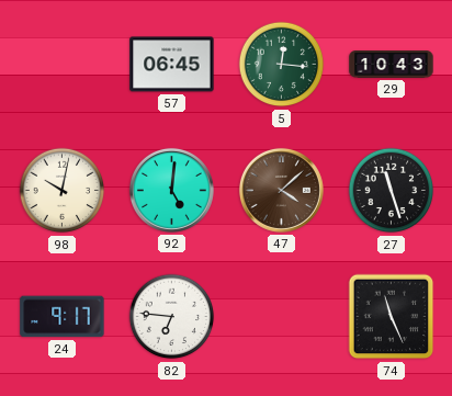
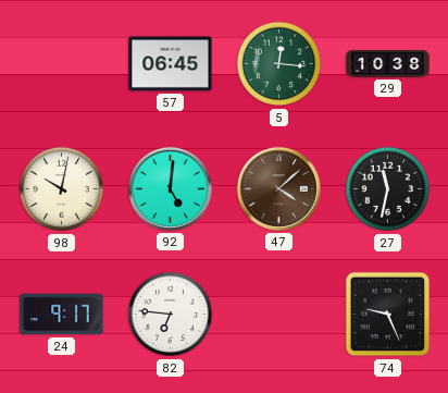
29: 10:43 -> 10:38 (388, 64)
27: 11:27 -> 11:32 (388, 189)
74: 11:26 -> 9:26 (388, 315)
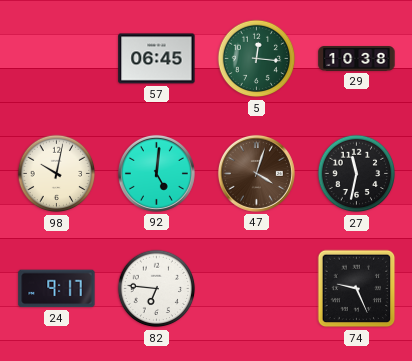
47: 4:08 -> 4:03 (256, 173)
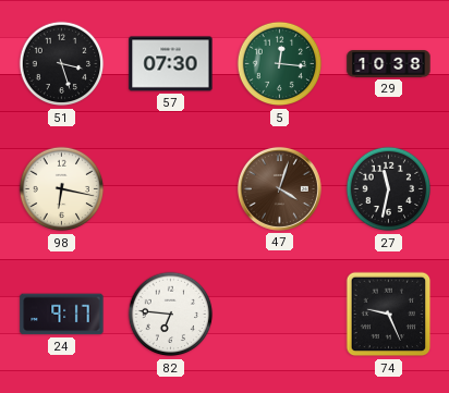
51: none -> 3:27 (62, 64)
57: 06:45 -> 07:30 (171, 64)
98: 10:02 -> 6:17 (62, 189)
92: 5:01 -> none (156, 173)
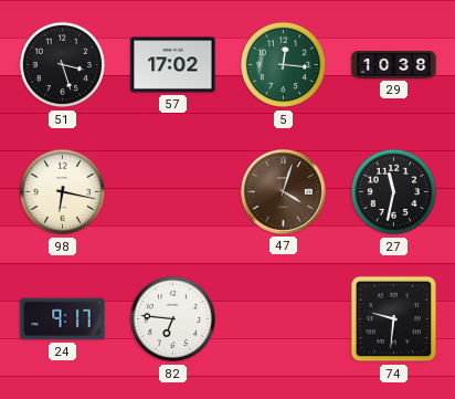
57: 07:30 -> 17:02 (173, 65)
74: 9:26 -> 9:31 (394, 319)
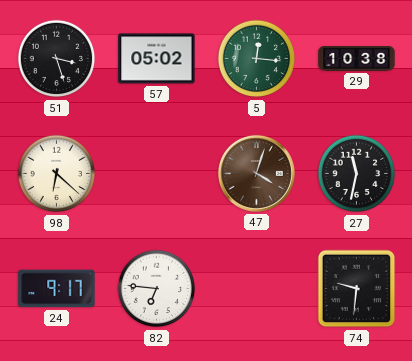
57: 17:02 -> 05:02 (157, 59)
98: 6:17 -> 6:22 (57, 174)
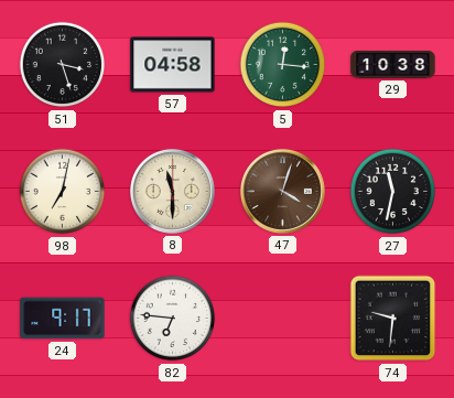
57: 05:02 -> 04:58 (173, 65)
98: 6:22 -> 7:02 (63, 192)
8: none -> 11:30 (172, 191)
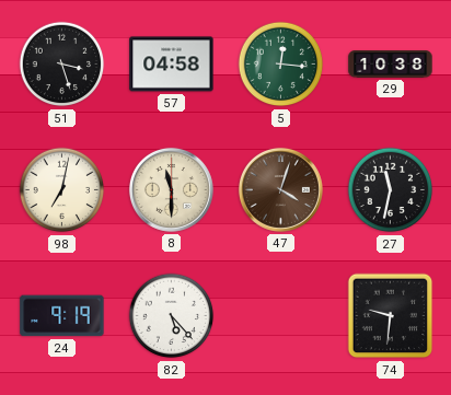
24: 9:17 -> 9:19 (62, 316)
82: 6:46 -> 5:23 (172, 316)
